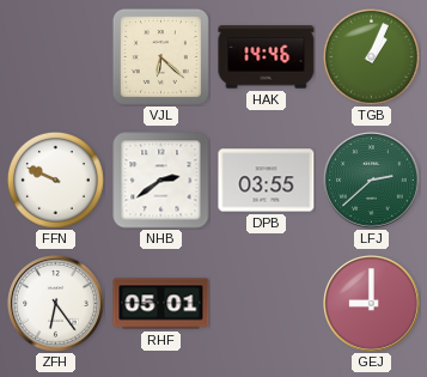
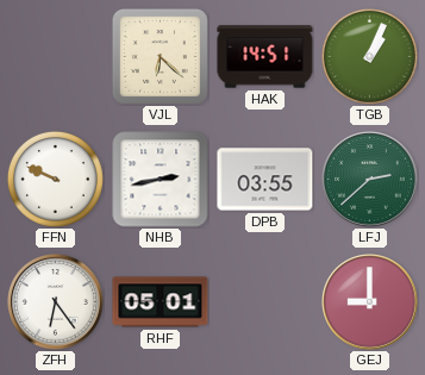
HAK: 14:46 -> 14:51 (265, 57)
NHB: 2:39 -> 2:43 (161, 180)
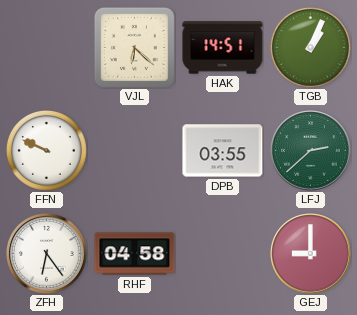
NHB: 2:43 -> none (161, 180)
RHF: 05:01 -> 04:58 (135, 254)
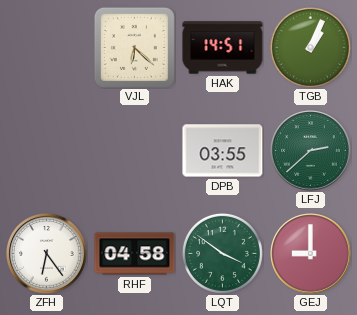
FFN: 9:49 -> none (46, 150)
LQT: none -> 3:51 (222, 253)
